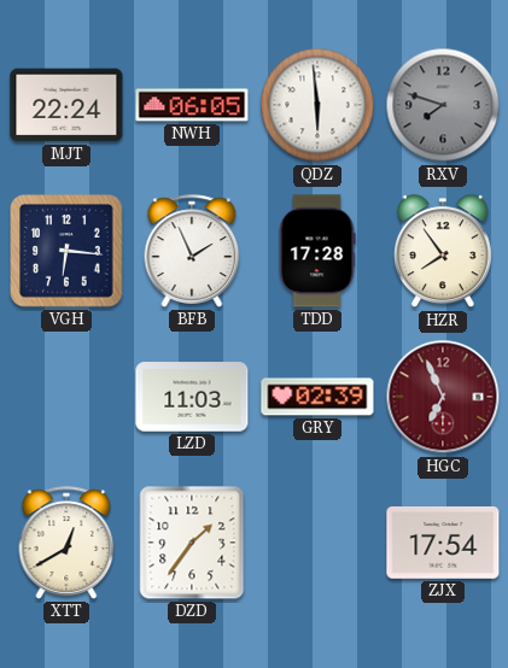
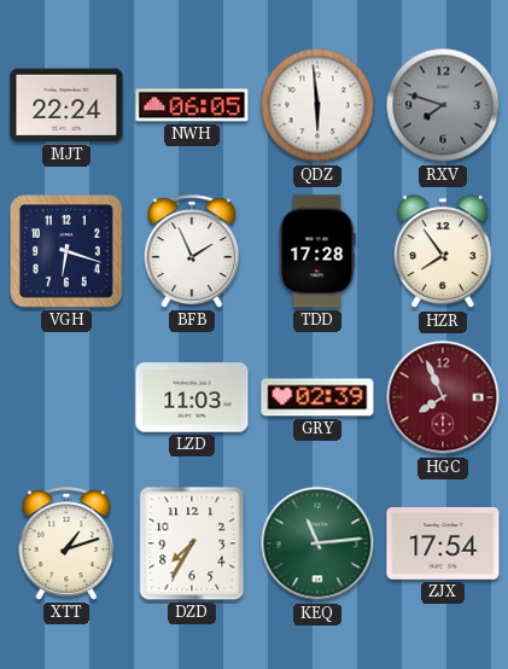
VGH: 6:16 -> 6:18 (66, 251)
HGC: 6:56 -> 7:56 (443, 397)
XTT: 12:40 -> 1:12 (66, 543)
DZD: 1:36 -> 7:35 (192, 543)
KEQ: none -> 11:14 (317, 543)
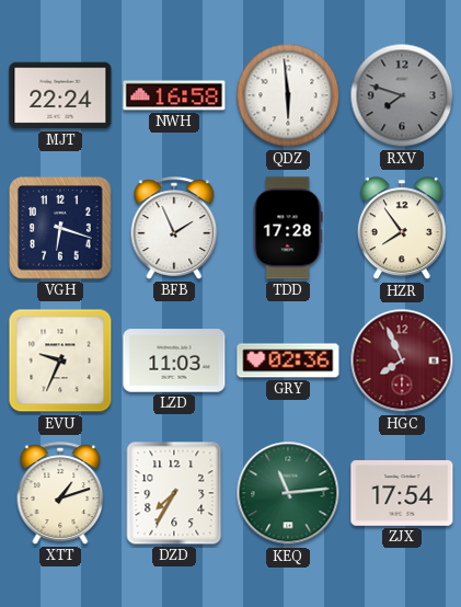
NWH: 06:05 -> 16:58 (174, 95)
EVU: none -> 9:34 (60, 360)
GRY: 02:39 -> 02:36 (288, 360)
